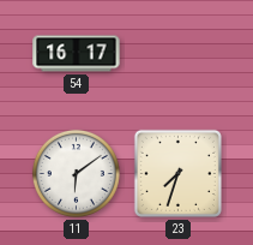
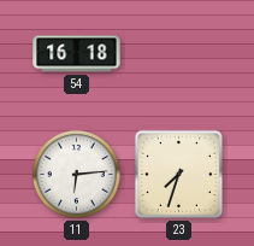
54: 16:17 -> 16:18 (77, 54)
11: 6:09 -> 6:14 (76, 174)
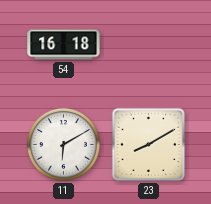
11: 6:14 -> 6:10 (63, 144)
23: 7:33 -> 8:10 (148, 144)
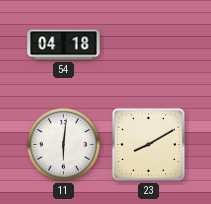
54: 16:18 -> 04:18 (64, 45)
11: 6:10 -> 6:01 (63, 144)
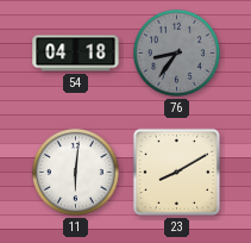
76: none -> 8:36 (176, 52)
